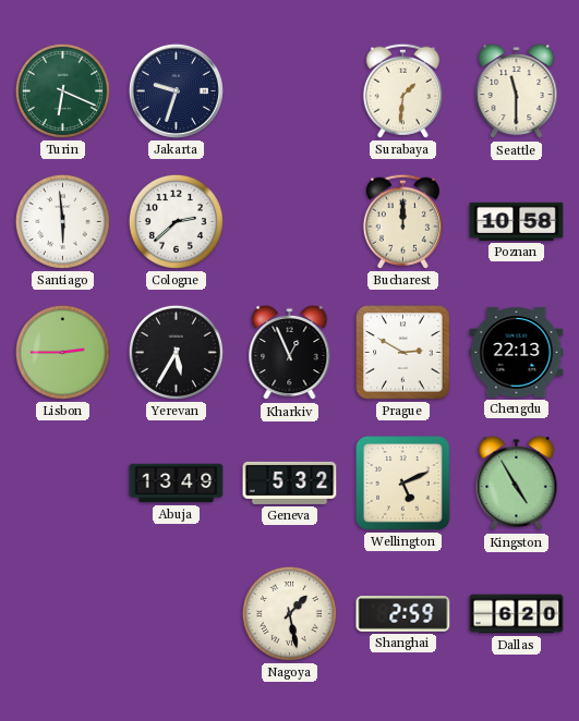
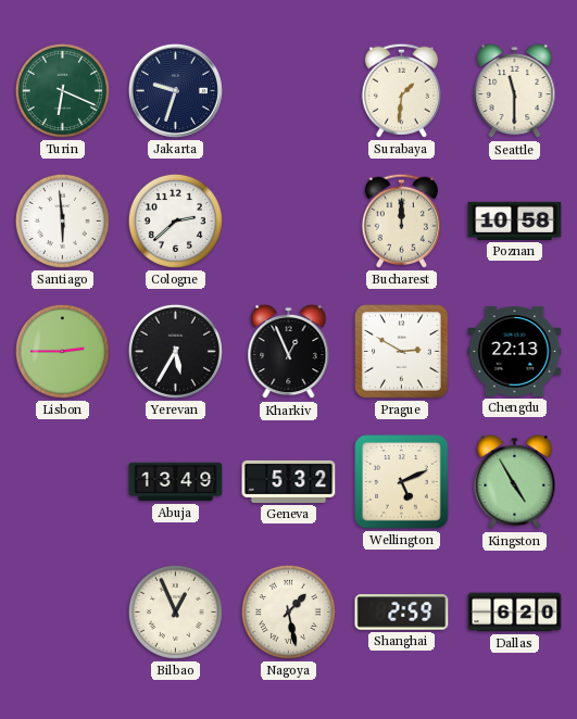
Bilbao: none -> 12:56 (175, 611)
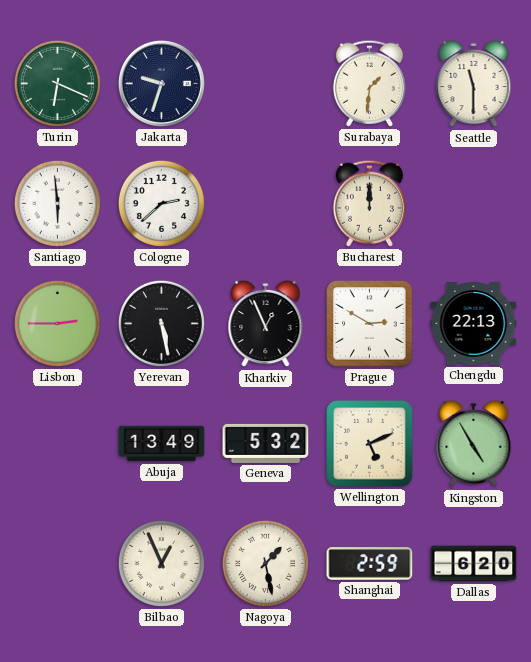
Poznan: 10:58 -> none (515, 220)
Yerevan: 5:35 -> 5:28 (161, 323)
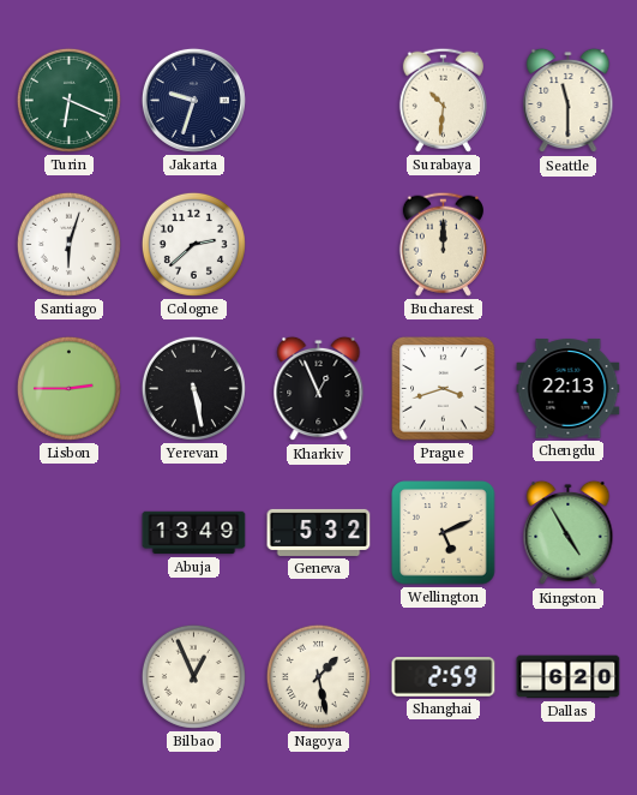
Surabaya: 1:31 -> 10:31 (443, 100)
Santiago: 5:59 -> 6:03 (68, 244)
Prague: 2:50 -> 3:42 (444, 389)
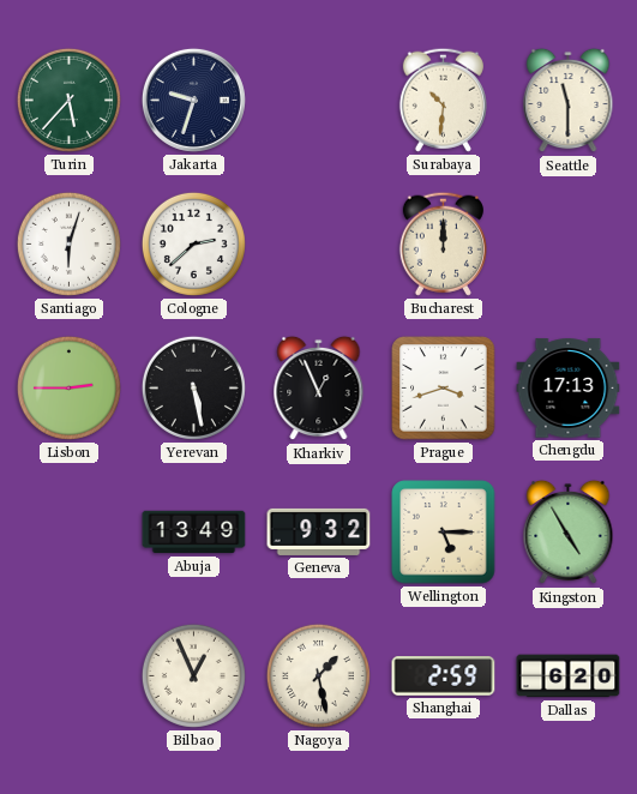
Turin: 6:19 -> 5:37 (68, 100)
Chengdu: 22:13 -> 17:13 (569, 389)
Geneva: 5:32 -> 9:32 (319, 531)
Wellington: 5:11 -> 5:15 (444, 533)
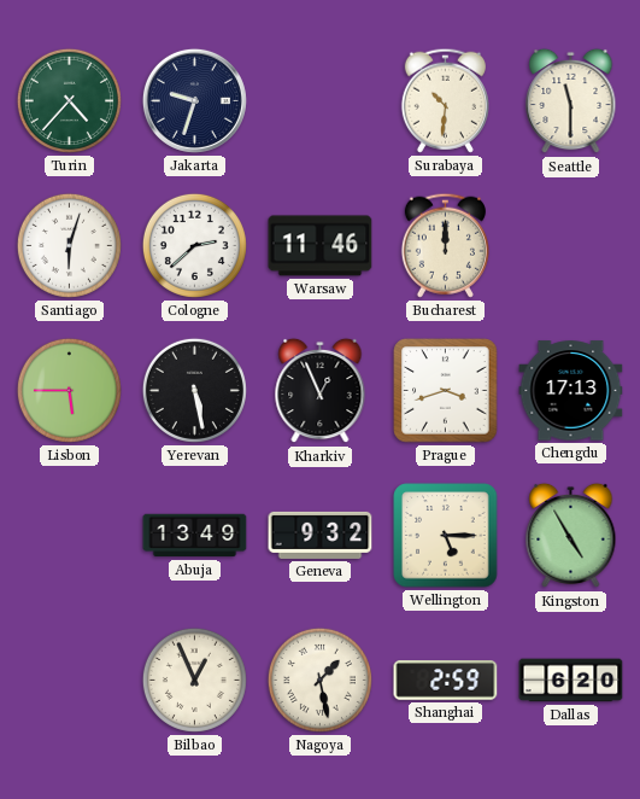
Turin: 5:37 -> 4:37 (69, 100)
Warsaw: none -> 11:46 (321, 246)
Lisbon: 2:45 -> 5:45 (69, 390)
